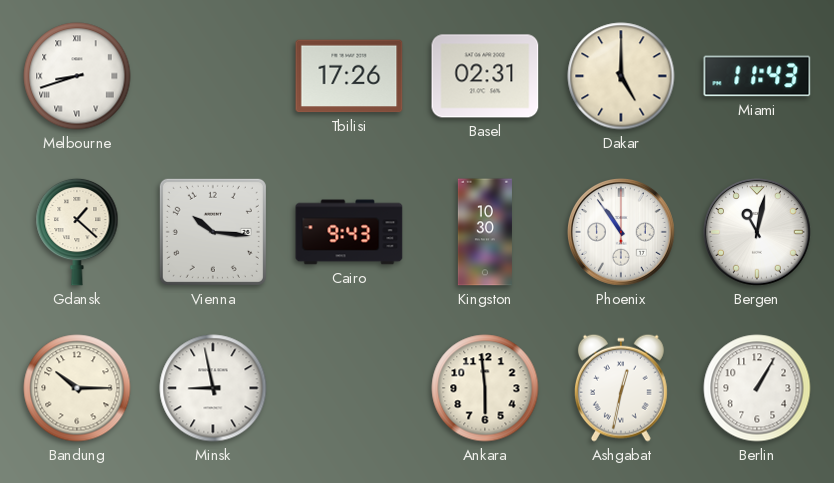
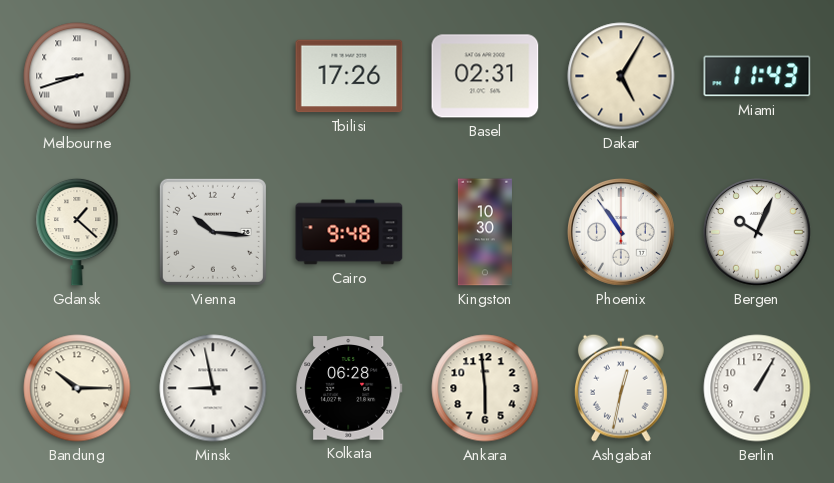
Dakar: 5:00 -> 5:05 (621, 76)
Cairo: 9:43 -> 9:48 (349, 232)
Bergen: 11:02 -> 10:04 (758, 233)
Kolkata: none -> 06:28 (349, 388)
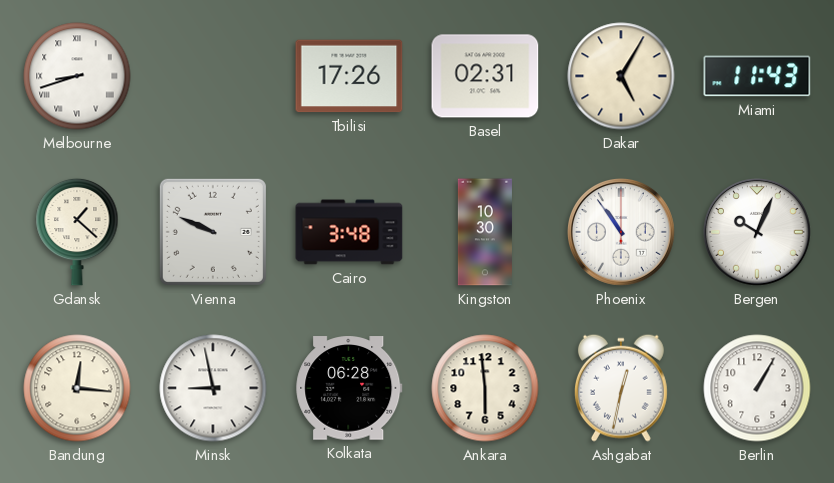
Vienna: 10:16 -> 9:49 (213, 232)
Cairo: 9:48 -> 3:48 (349, 232)
Bandung: 10:15 -> 12:16 (77, 388)
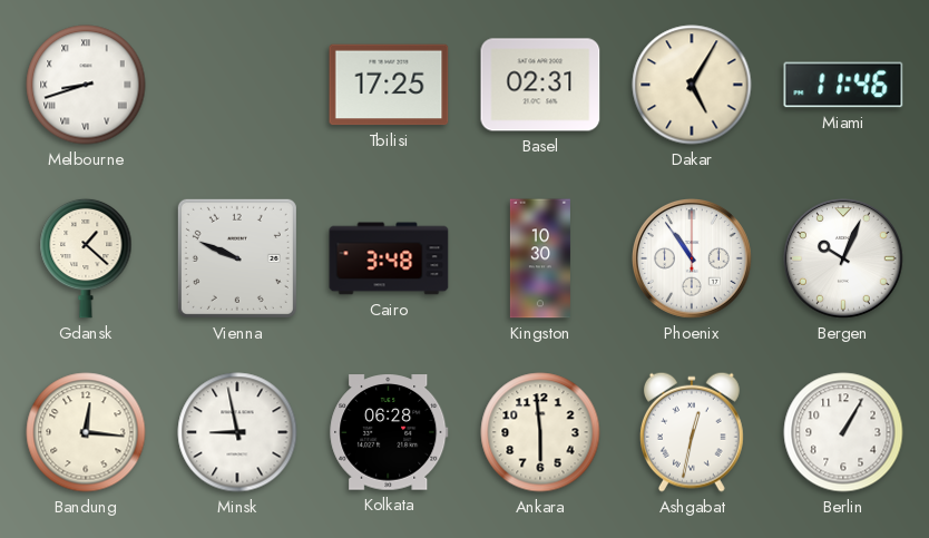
Tbilisi: 17:26 -> 17:25 (389, 85)
Miami: 11:43 -> 11:46 (843, 85)
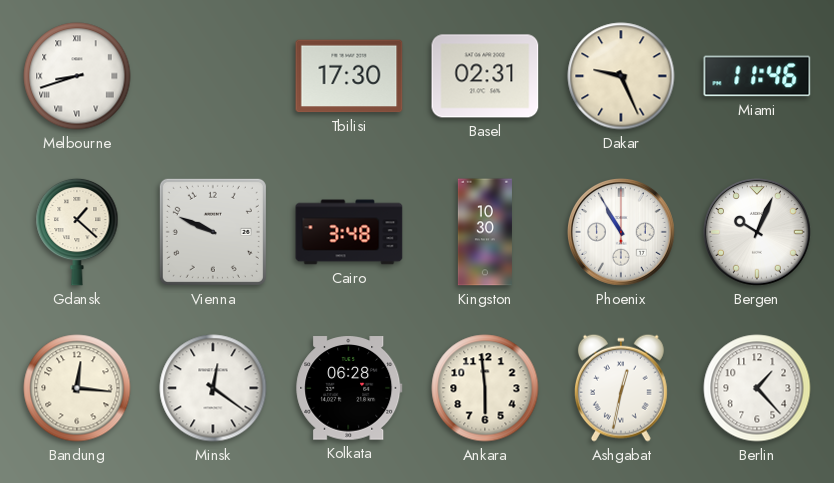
Tbilisi: 17:25 -> 17:30 (349, 76)
Dakar: 5:05 -> 9:26 (621, 76)
Phoenix: 10:54 -> 10:55 (622, 233)
Minsk: 8:58 -> 12:21 (213, 388)
Berlin: 1:05 -> 1:23 (757, 388)
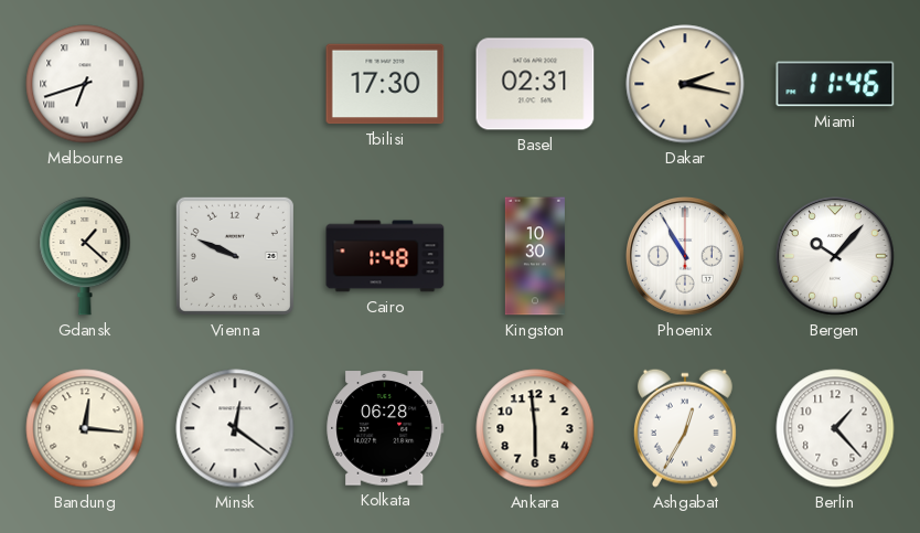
Melbourne: 8:42 -> 6:42 (85, 84)
Dakar: 9:26 -> 2:17 (685, 84)
Cairo: 3:48 -> 1:48 (385, 256)
Bergen: 10:04 -> 10:07 (836, 257)
Ashgabat: 12:32 -> 12:35 (685, 428)
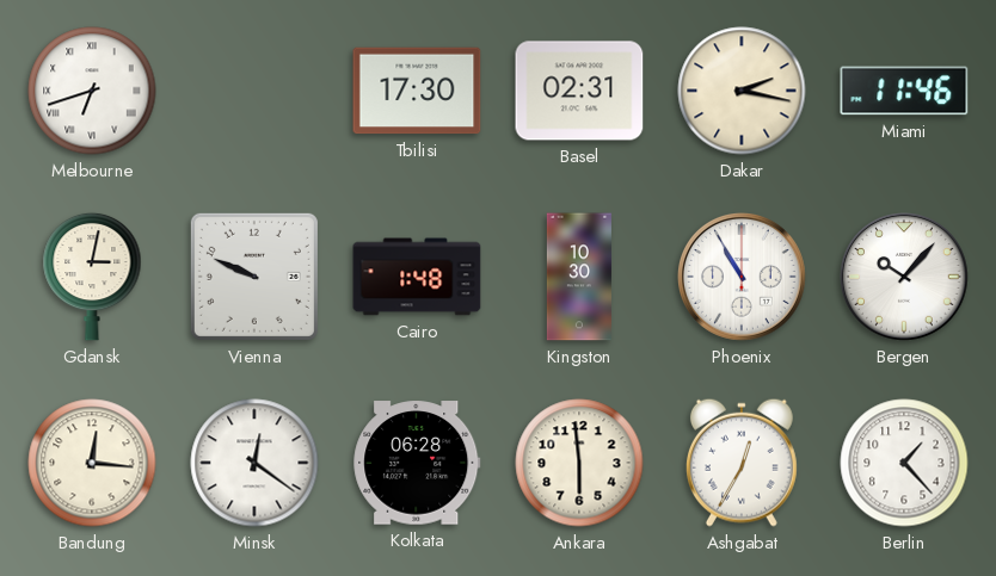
Gdansk: 1:22 -> 3:02 (92, 277)
